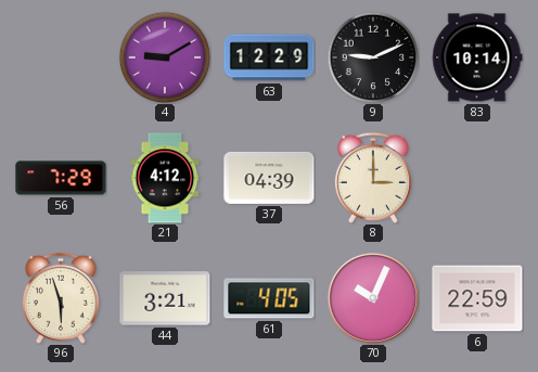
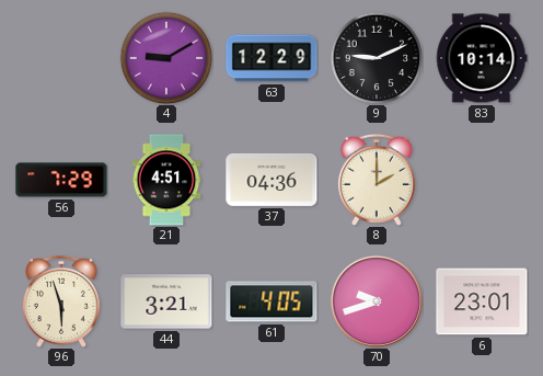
21: 4:12 -> 4:51 (166, 180)
37: 04:39 -> 04:36 (271, 180)
8: 3:00 -> 2:00 (377, 180)
70: 10:04 -> 9:42 (376, 300)
6: 22:59 -> 23:01 (482, 301)
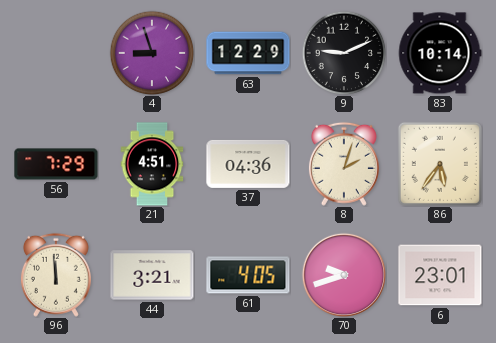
4: 9:10 -> 8:57 (152, 53)
8: 2:00 -> 2:03 (344, 164)
86: none -> 5:36 (440, 164)
96: 5:57 -> 11:59 (56, 275)
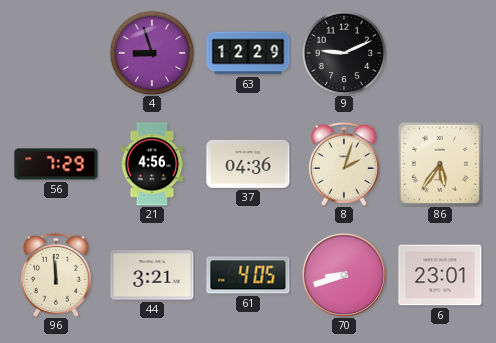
83: 10:14 -> none (440, 53)
21: 4:51 -> 4:56 (152, 164)
70: 9:42 -> 8:42 (343, 274)
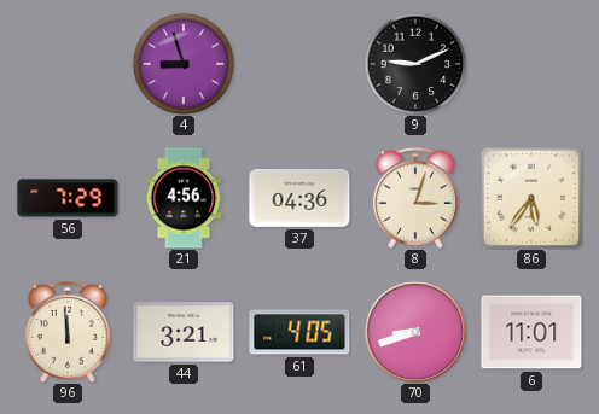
63: 12:29 -> none (248, 53)
8: 2:03 -> 3:03 (415, 198)
6: 23:01 -> 11:01 (531, 332)
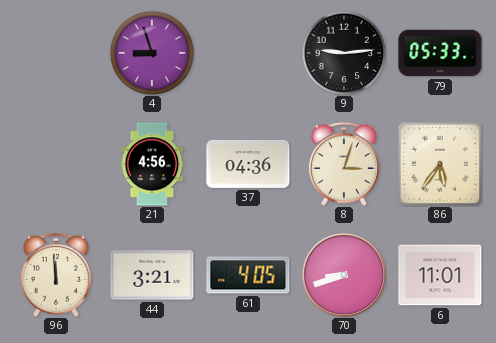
9: 9:11 -> 9:14 (344, 53)
79: none -> 05:33 (440, 53)
56: 7:29 -> none (68, 198)
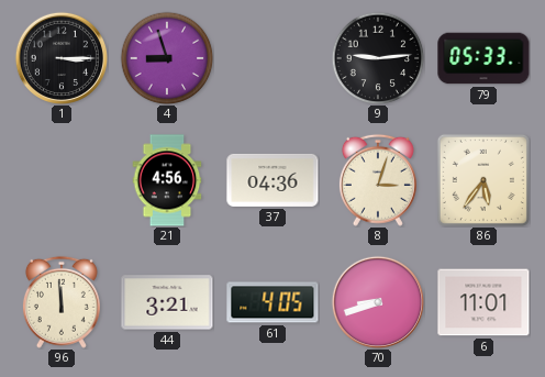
1: none -> 3:15 (60, 57)
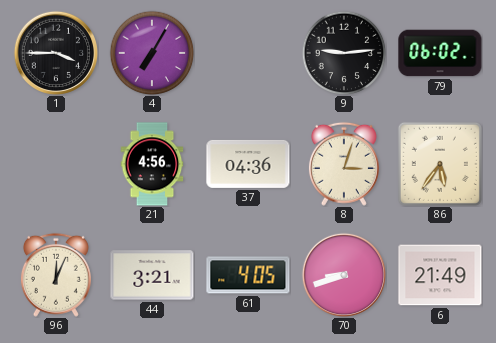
1: 3:15 -> 3:45 (55, 52)
4: 8:57 -> 7:05 (152, 53)
79: 05:33 -> 06:02 (440, 53)
96: 11:59 -> 12:04 (56, 275)
6: 11:01 -> 21:49 (440, 275)
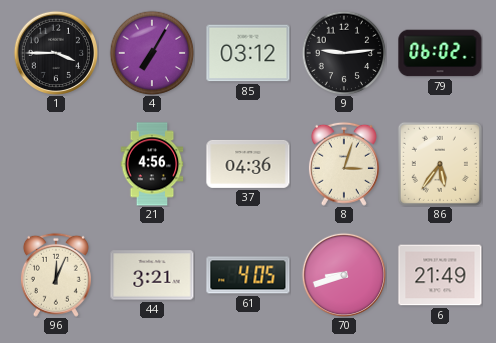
85: none -> 03:12 (248, 53)
